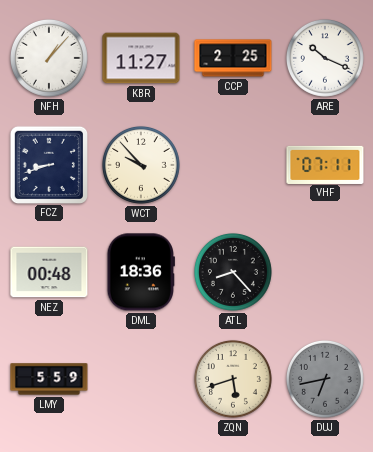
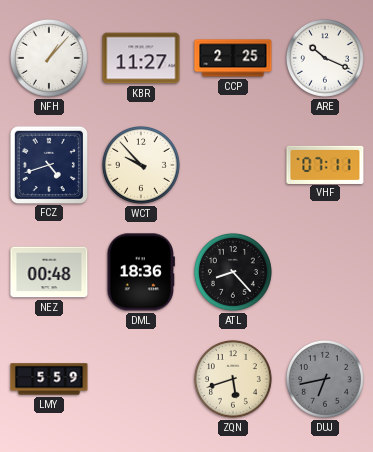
FCZ: 8:42 -> 4:42 (48, 164)
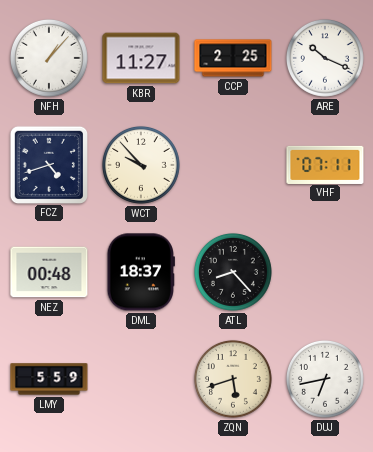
DML: 18:36 -> 18:37 (141, 272)
DUJ dial: grey -> white (325, 379)
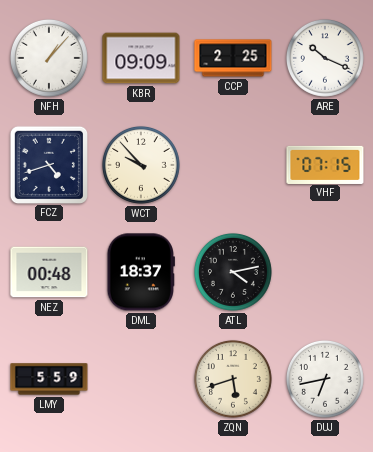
KBR: 11:27 -> 09:09 (141, 58)
VHF: 07:11 -> 07:15 (325, 164)
ATL: 8:23 -> 4:13 (233, 272)
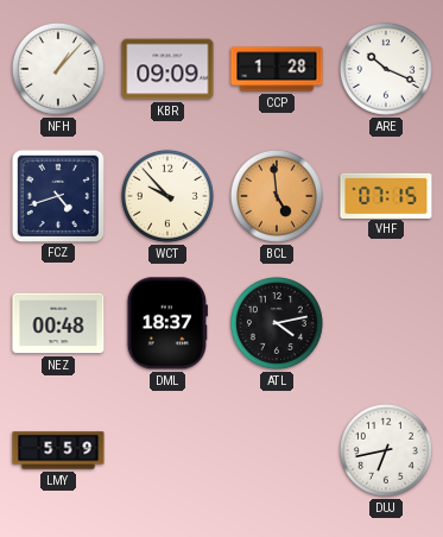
CCP: 2:25 -> 1:28 (277, 69)
BCL: none -> 4:59 (277, 196)
ZQN: 5:42 -> none (233, 379)
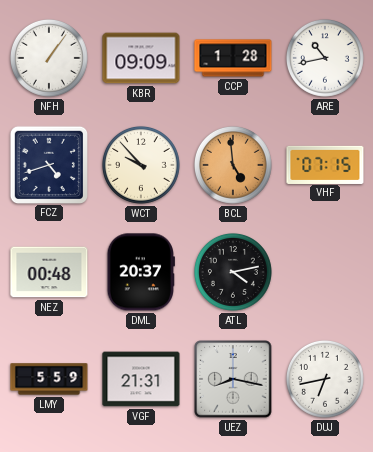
NFH: 1:07 -> 1:06 (49, 58)
ARE: 10:19 -> 10:43 (325, 58)
DML: 18:37 -> 20:37 (141, 272)
VGF: none -> 21:31 (141, 379)
UEZ: none -> 8:17 (233, 379)
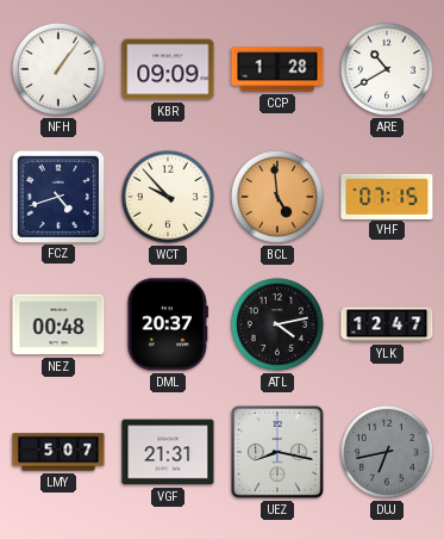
ARE: 10:43 -> 10:40 (387, 69)
YLK: none -> 12:47 (387, 324)
LMY: 5:59 -> 5:07 (58, 452)
DUJ dial: white -> grey (387, 452)
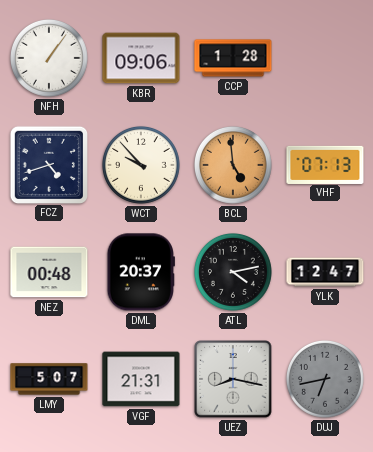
KBR: 09:09 -> 09:06 (141, 58)
ARE: 10:40 -> none (387, 69)
VHF: 07:15 -> 07:13 (325, 164)
